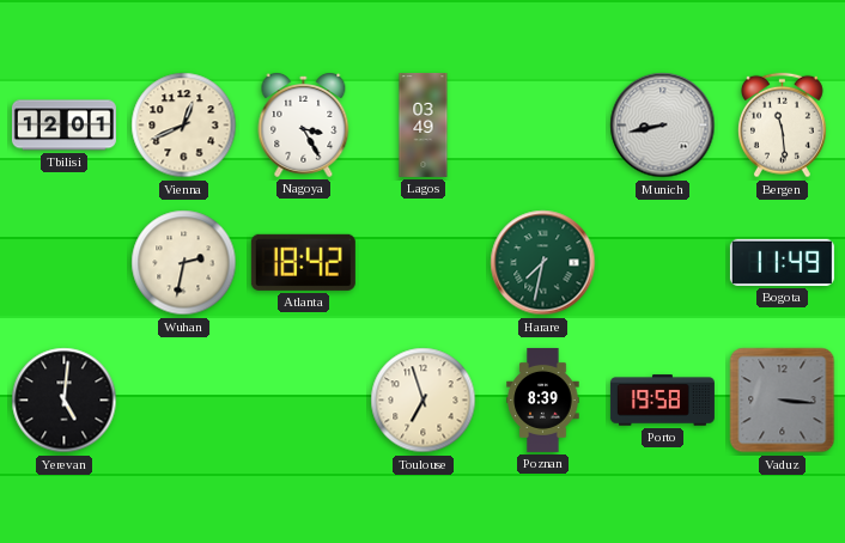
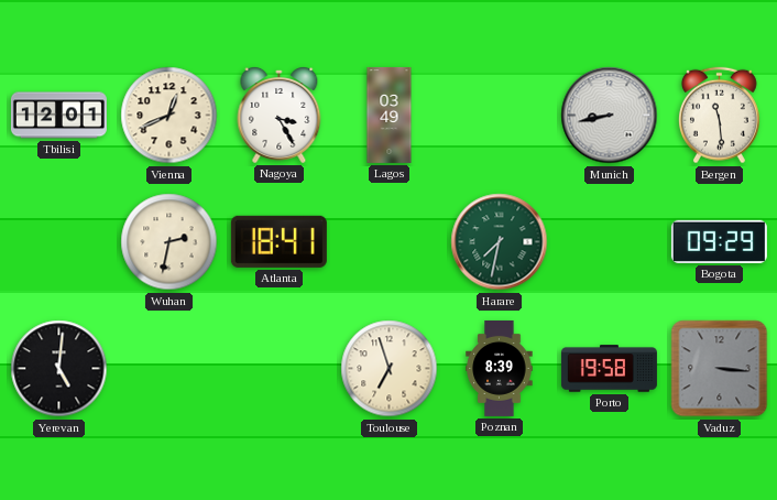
Atlanta: 18:42 -> 18:41 (278, 241)
Bogota: 11:49 -> 09:29 (719, 241)
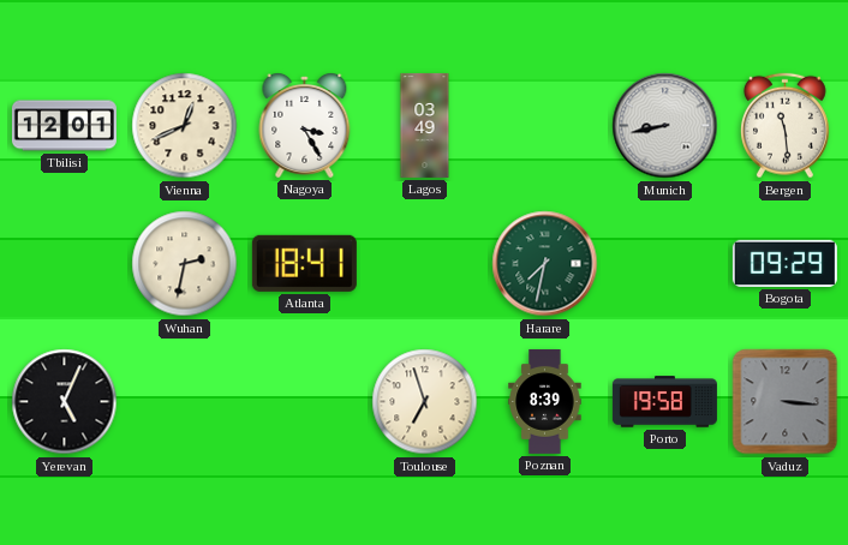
Yerevan: 5:01 -> 5:04 (65, 402)
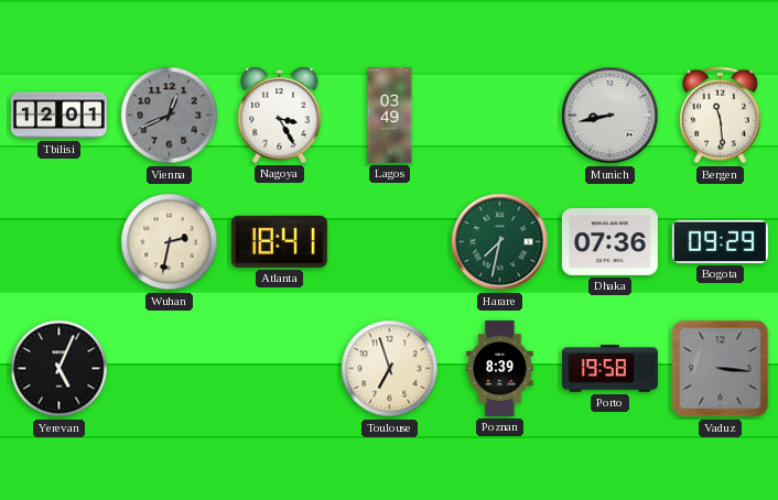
Vienna dial: cream -> grey (170, 116)
Dhaka: none -> 07:36 (609, 241)
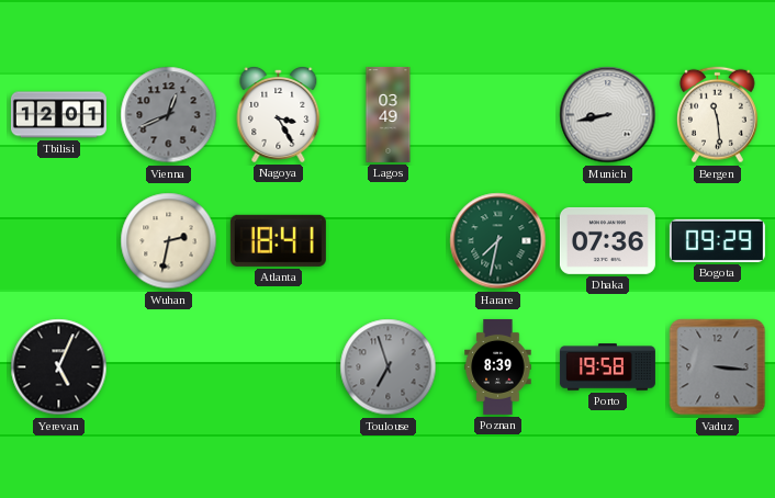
Toulouse dial: cream -> grey (389, 367)
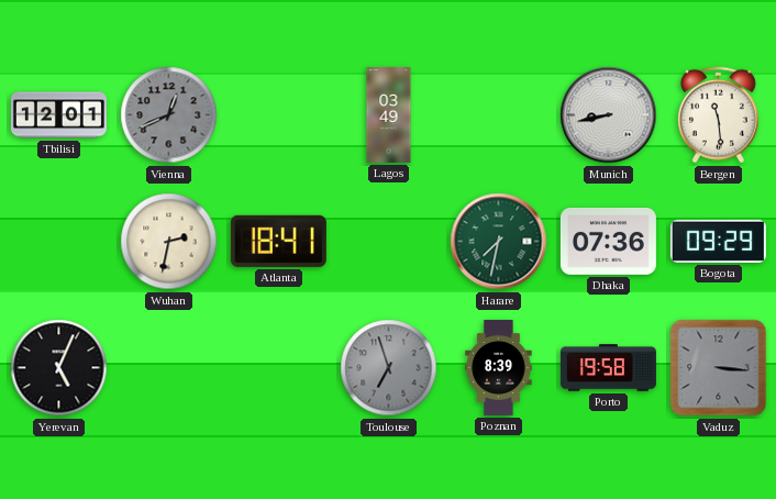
Nagoya: 3:25 -> none (279, 115)
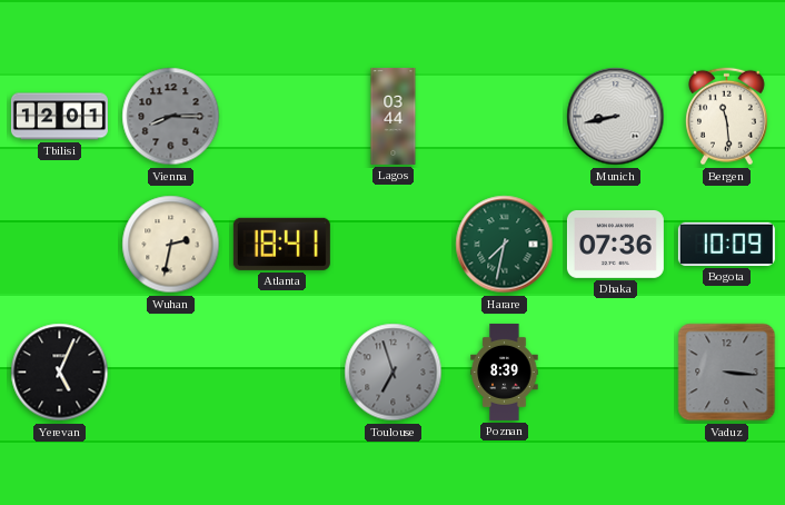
Vienna: 12:41 -> 8:15 (171, 117)
Lagos: 03:49 -> 03:44 (394, 116)
Bogota: 09:29 -> 10:09 (726, 244)
Porto: 19:58 -> none (608, 368)
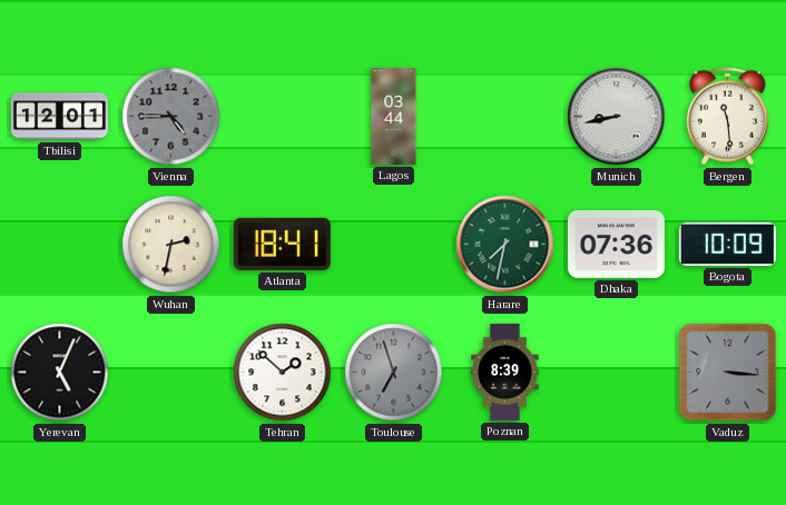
Vienna: 8:15 -> 4:45 (171, 117)
Tehran: none -> 1:52 (283, 373)
